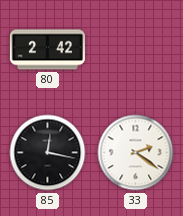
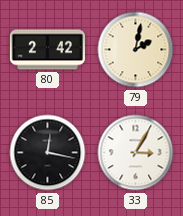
79: none -> 2:02 (136, 50)
33: 2:21 -> 3:05 (136, 153)
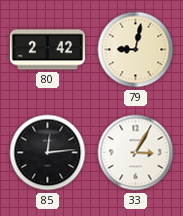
79: 2:02 -> 9:02 (136, 50)
85: 12:17 -> 12:14 (48, 153)
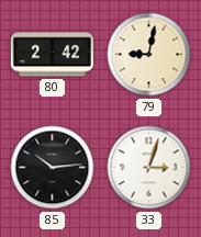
85: 12:14 -> 10:14 (53, 168)
33: 3:05 -> 3:03 (149, 168)
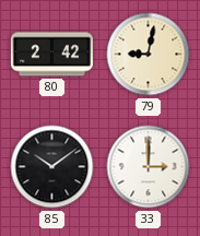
85: 10:14 -> 10:09 (52, 167)
33: 3:03 -> 3:00 (149, 167)
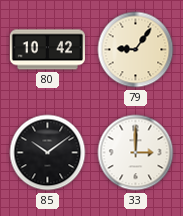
80: 2:42 -> 10:42 (47, 50)
79: 9:02 -> 9:06 (136, 50)
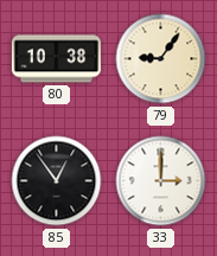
80: 10:42 -> 10:38 (56, 59)
85: 10:09 -> 12:54 (57, 181)
